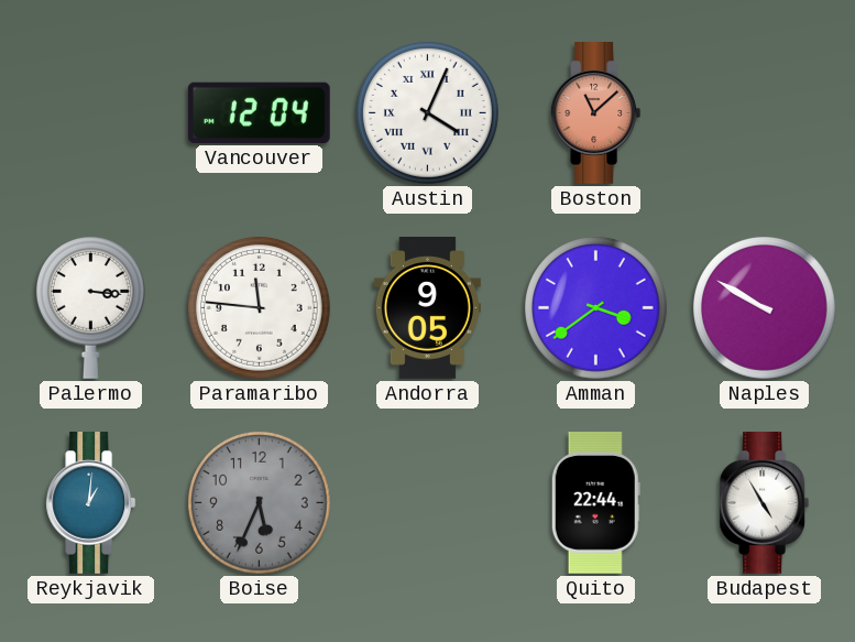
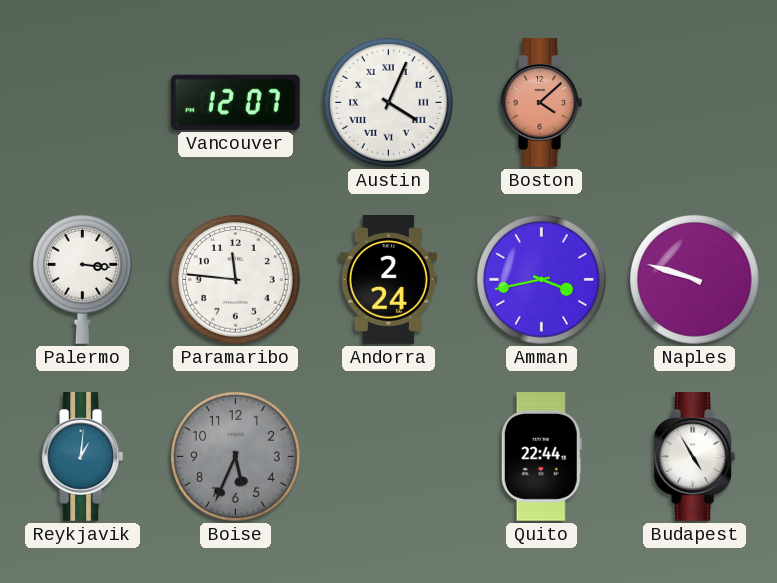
Vancouver: 12:04 -> 12:07 (235, 102)
Boston: 11:08 -> 4:08 (542, 103)
Andorra: 9:05 -> 2:24 (388, 280)
Amman: 3:39 -> 3:43 (541, 279)
Naples: 9:50 -> 9:48 (694, 279)
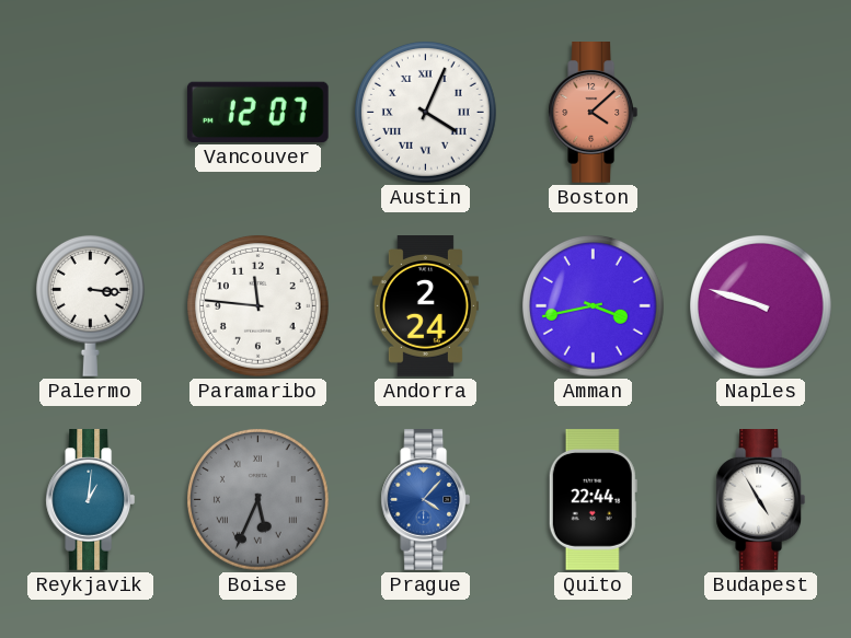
Boise numerals: Arabic -> Roman (257, 499)
Prague: none -> 4:07 (426, 500)
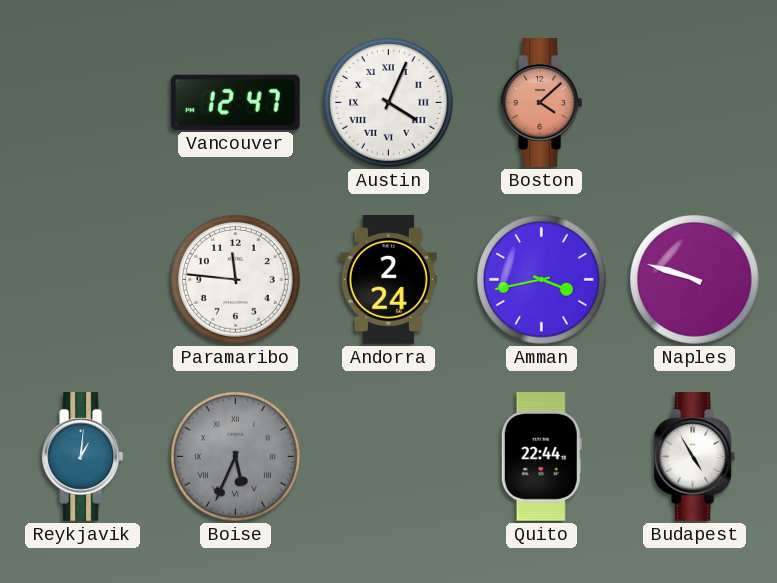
Vancouver: 12:07 -> 12:47 (235, 102)
Palermo: 3:16 -> none (90, 305)
Prague: 4:07 -> none (426, 500)
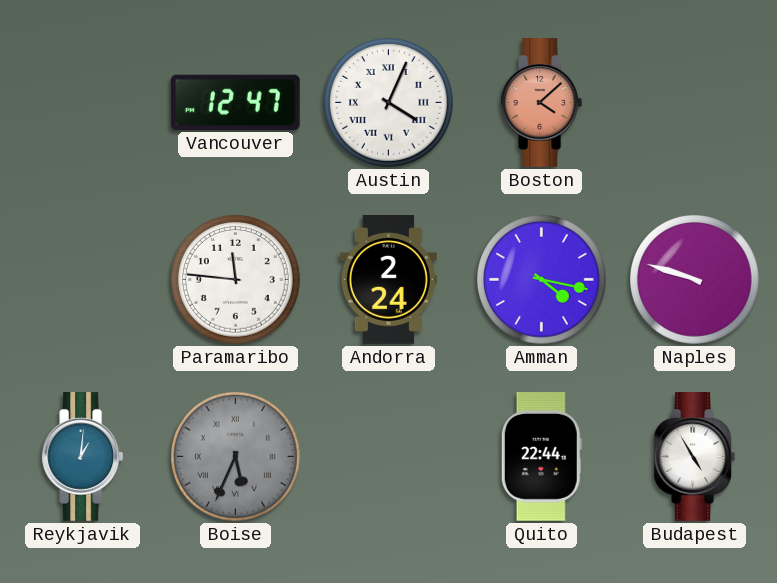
Amman: 3:43 -> 4:17 (541, 279)
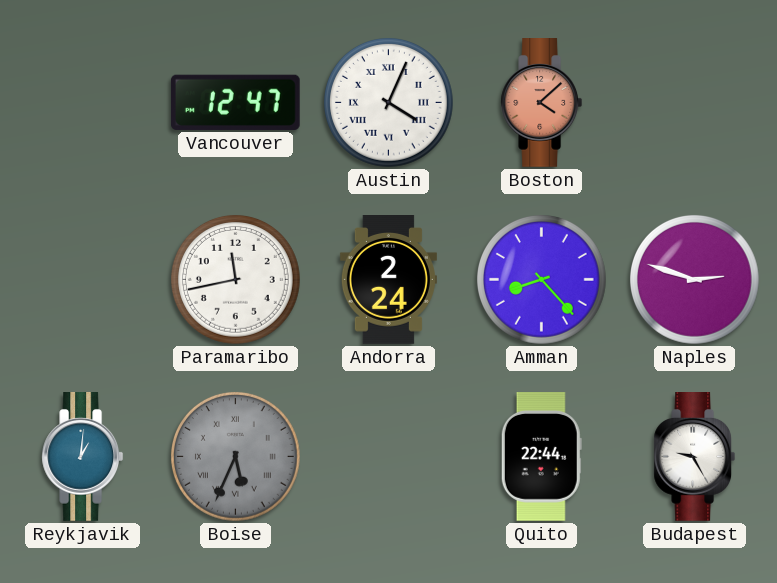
Paramaribo: 11:46 -> 11:43 (235, 279)
Amman: 4:17 -> 8:23 (541, 279)
Naples: 9:48 -> 2:48 (694, 279)
Budapest: 4:55 -> 9:25 (695, 457)
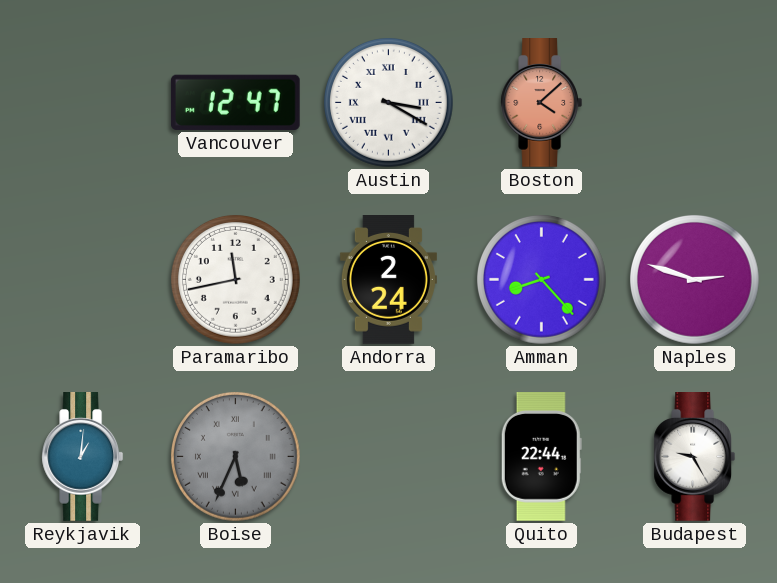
Austin: 4:04 -> 3:20 (388, 102)
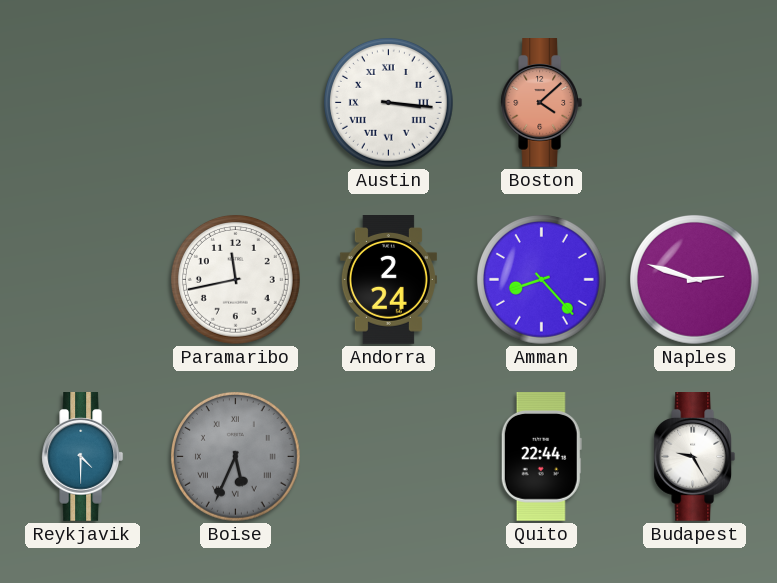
Vancouver: 12:47 -> none (235, 102)
Austin: 3:20 -> 3:16 (388, 102)
Reykjavik: 1:01 -> 4:30 (83, 457)
